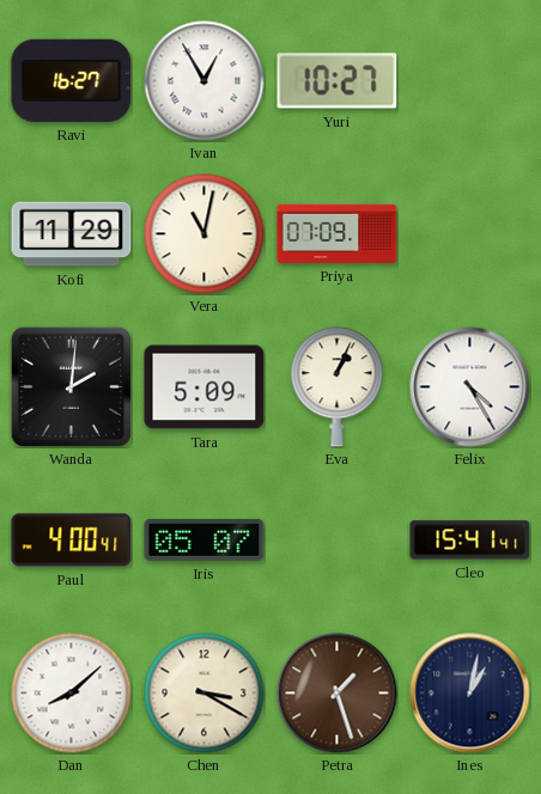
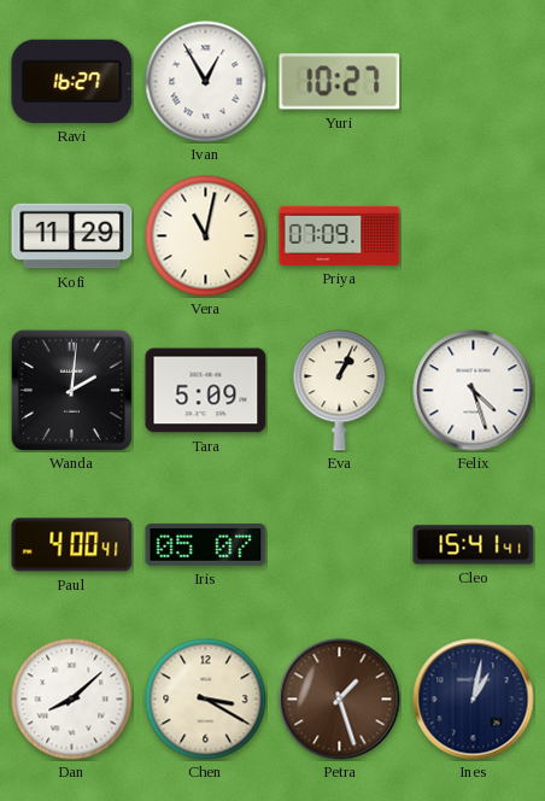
Felix: 4:25 -> 4:27 (474, 391)
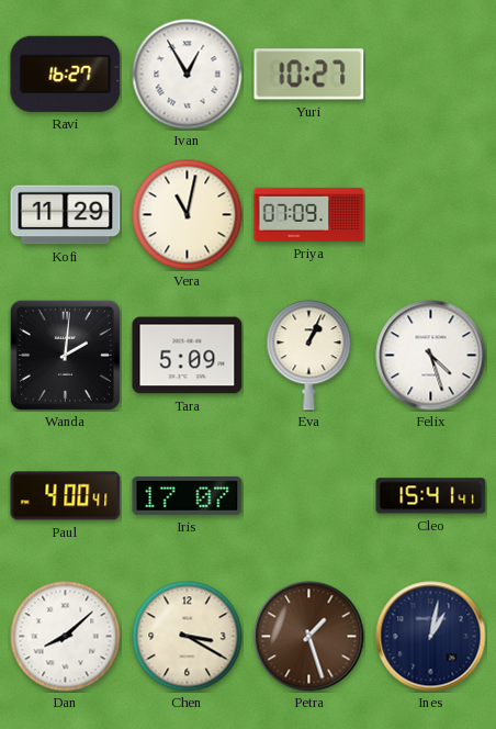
Iris: 05:07 -> 17:07 (188, 495)
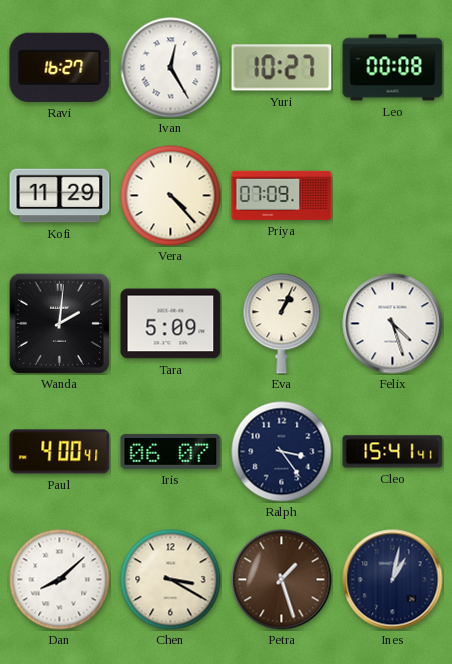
Ivan: 12:55 -> 12:25 (171, 68)
Leo: none -> 00:08 (393, 68)
Vera: 11:02 -> 4:23 (171, 196)
Iris: 17:07 -> 06:07 (171, 451)
Ralph: none -> 3:24 (282, 452)
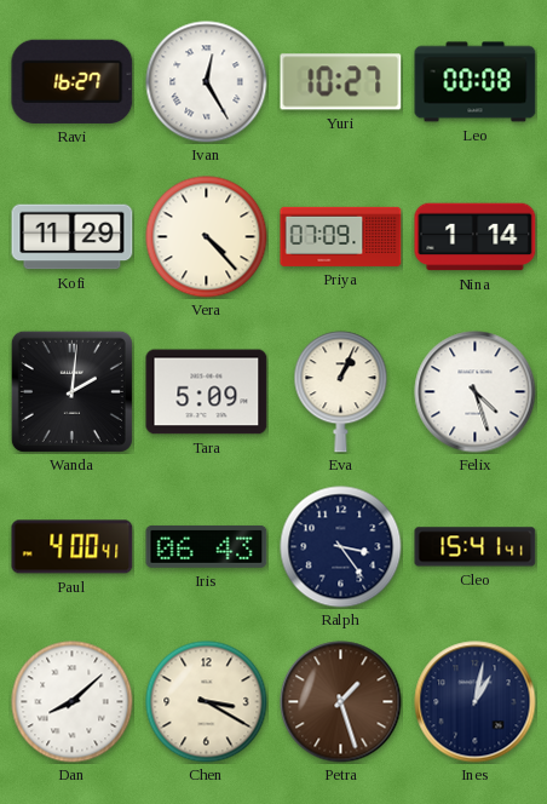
Nina: none -> 1:14 (476, 237)
Iris: 06:07 -> 06:43 (207, 546)
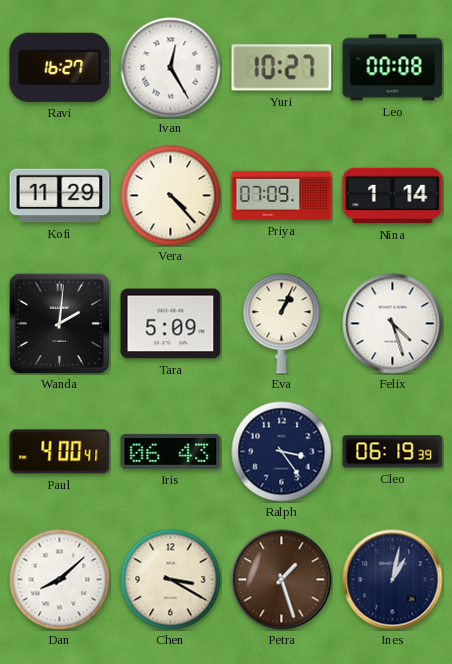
Cleo: 15:41 -> 06:19 (393, 452)
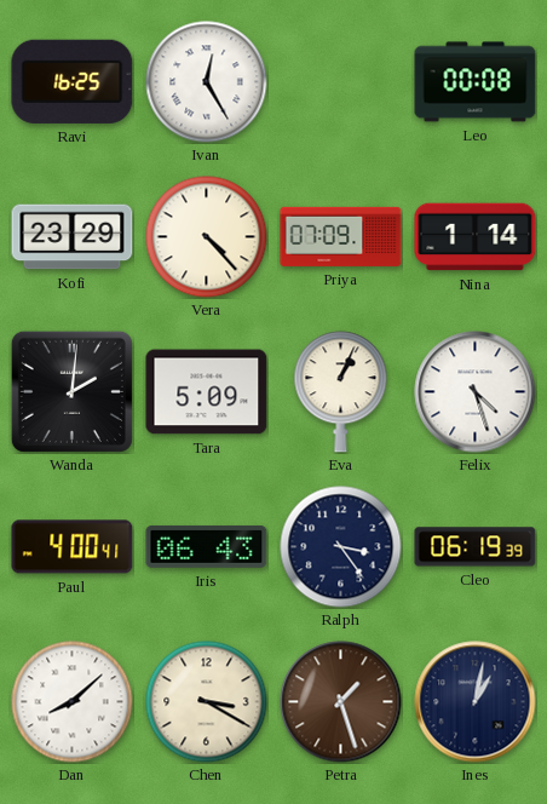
Ravi: 16:27 -> 16:25 (73, 81)
Yuri: 10:27 -> none (282, 68)
Kofi: 11:29 -> 23:29 (73, 237)
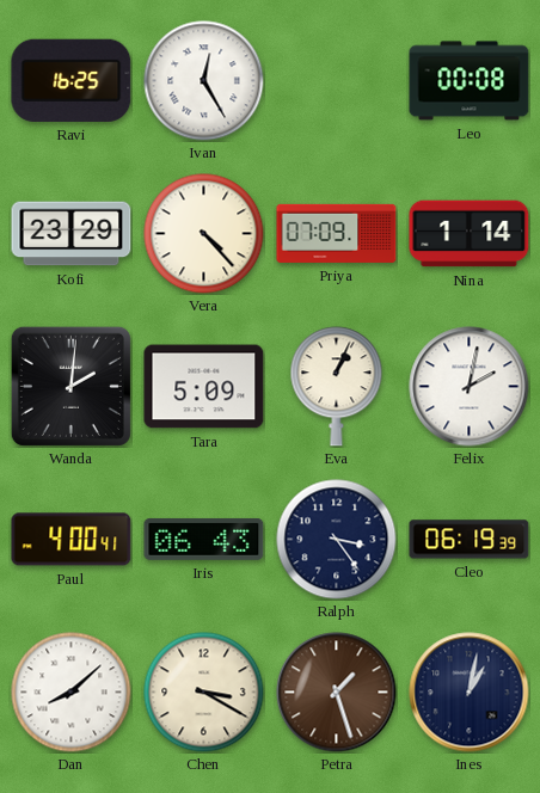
Felix: 4:27 -> 2:02 (470, 387)
